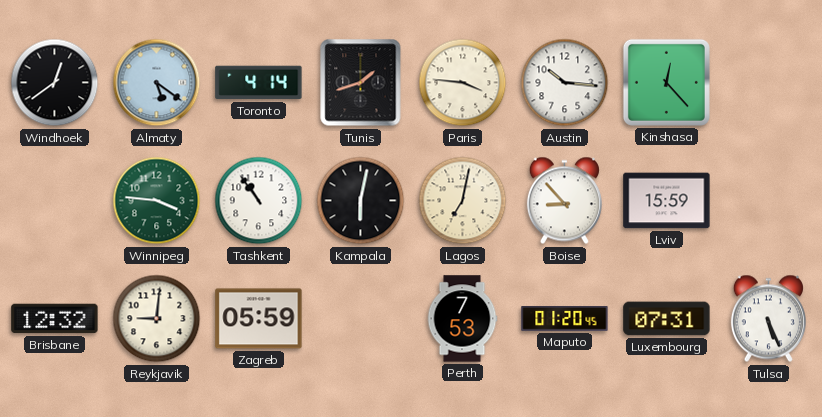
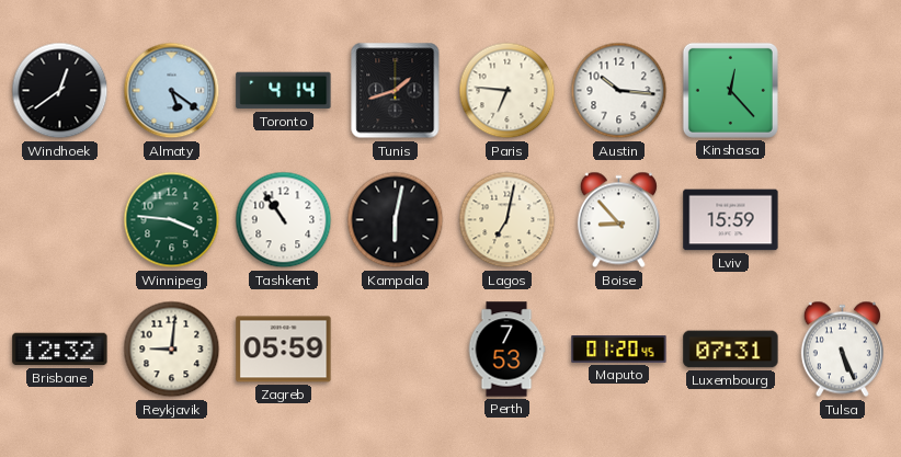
Paris: 3:46 -> 6:46 (507, 91)
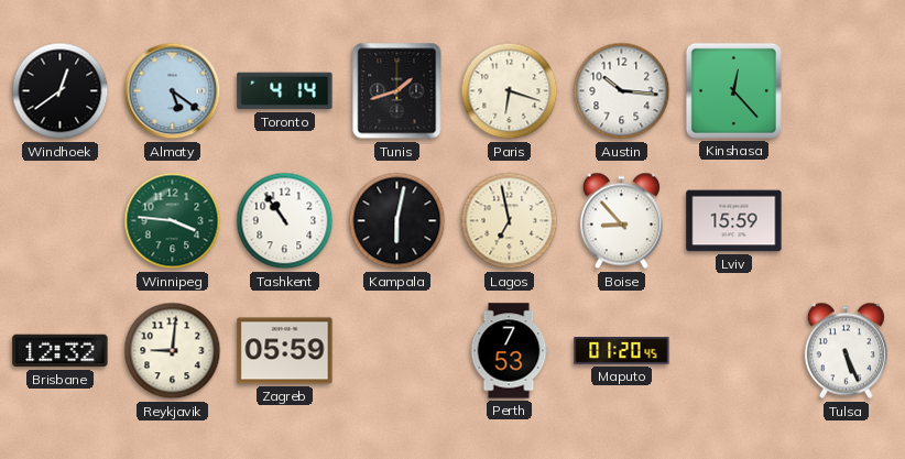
Paris: 6:46 -> 6:18 (510, 91)
Lagos: 7:02 -> 6:58 (510, 221)
Luxembourg: 07:31 -> none (731, 350)
